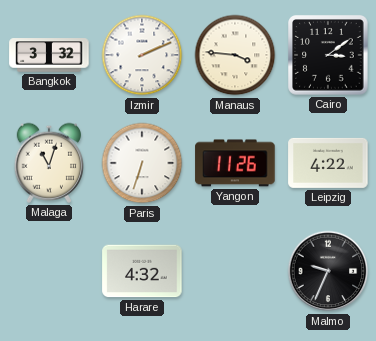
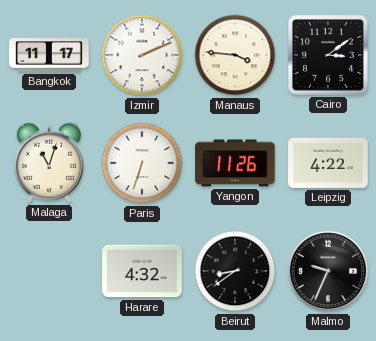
Bangkok: 3:32 -> 11:17 (49, 55)
Beirut: none -> 8:39 (235, 271)
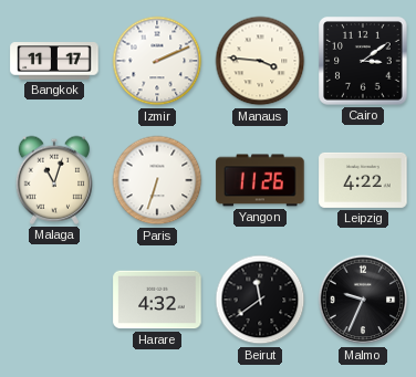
Beirut: 8:39 -> 11:39 (260, 300)
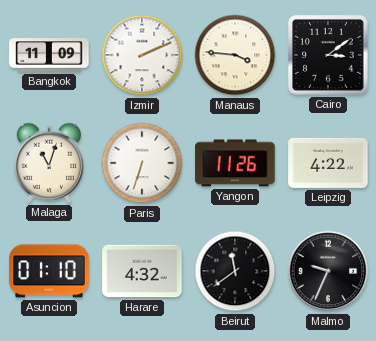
Bangkok: 11:17 -> 11:09 (49, 55)
Asuncion: none -> 01:10 (49, 271)
